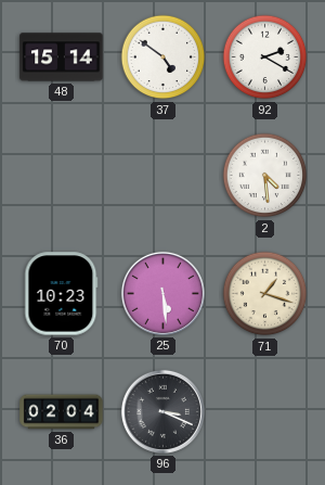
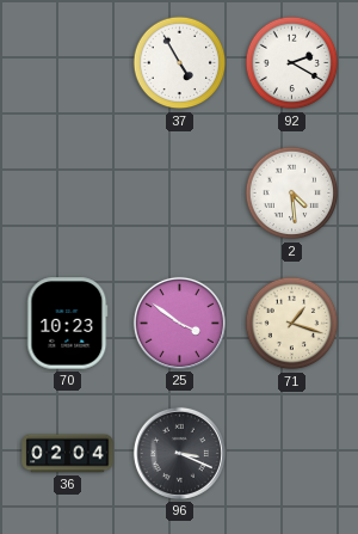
48: 15:14 -> none (62, 58)
37: 4:51 -> 4:55 (180, 63)
25: 5:29 -> 3:51 (179, 323)
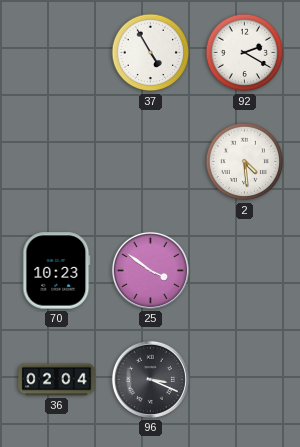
71: 1:18 -> none (292, 324)
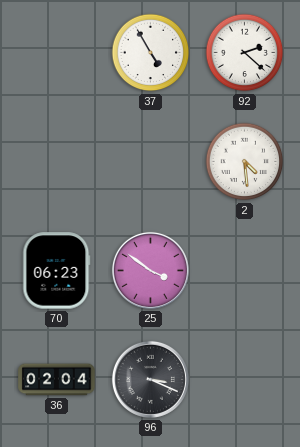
92: 2:20 -> 2:22 (245, 53)
70: 10:23 -> 06:23 (57, 271)
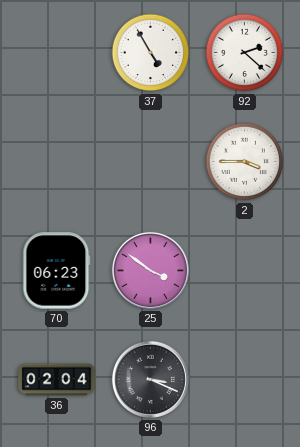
2: 4:29 -> 3:45 (245, 162)
